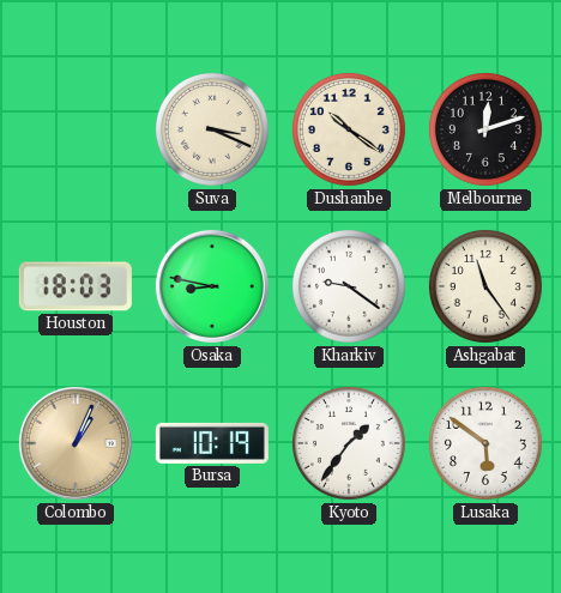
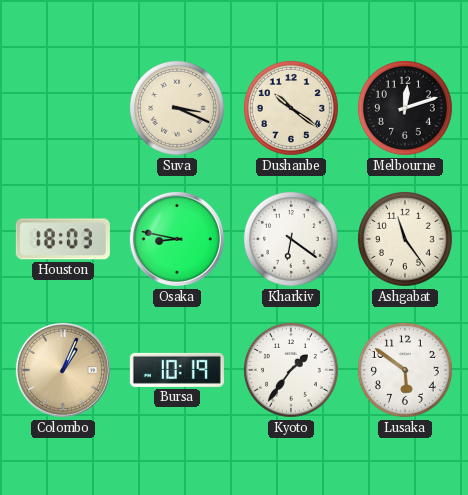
Kharkiv: 9:21 -> 6:21 (291, 239)
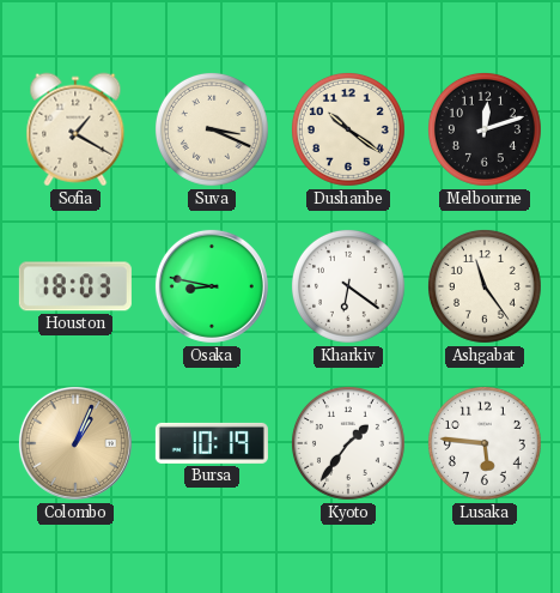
Sofia: none -> 1:20 (75, 129)
Lusaka: 5:51 -> 5:46 (485, 443)
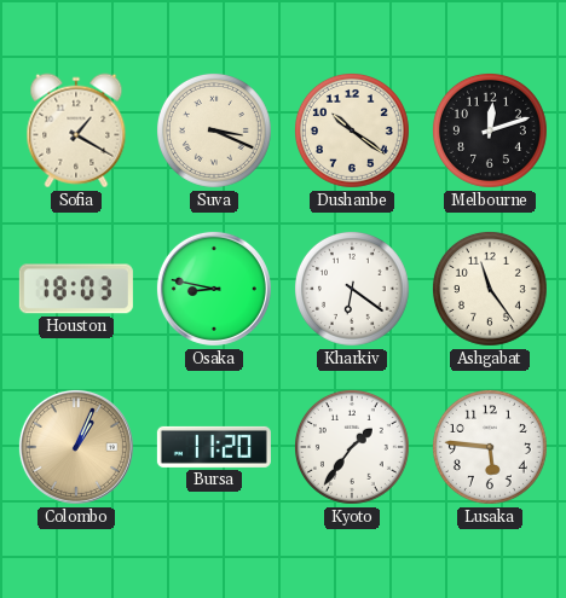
Bursa: 10:19 -> 11:20 (214, 447)
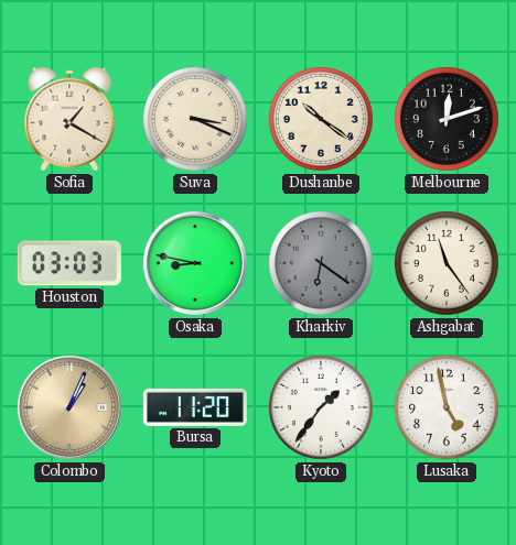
Houston: 18:03 -> 03:03 (69, 263)
Kharkiv dial: white -> grey (321, 263)
Lusaka: 5:46 -> 4:58 (447, 407)
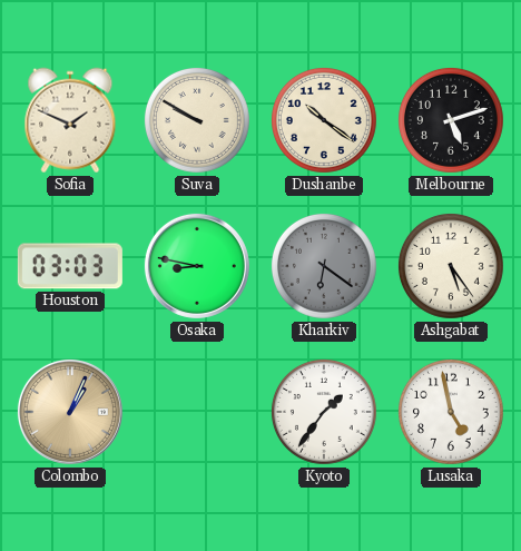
Sofia: 1:20 -> 1:49 (70, 120)
Suva: 3:19 -> 9:50 (197, 120)
Melbourne: 12:12 -> 5:12 (451, 120)
Ashgabat: 11:24 -> 5:24 (451, 266)
Bursa: 11:20 -> none (195, 407)
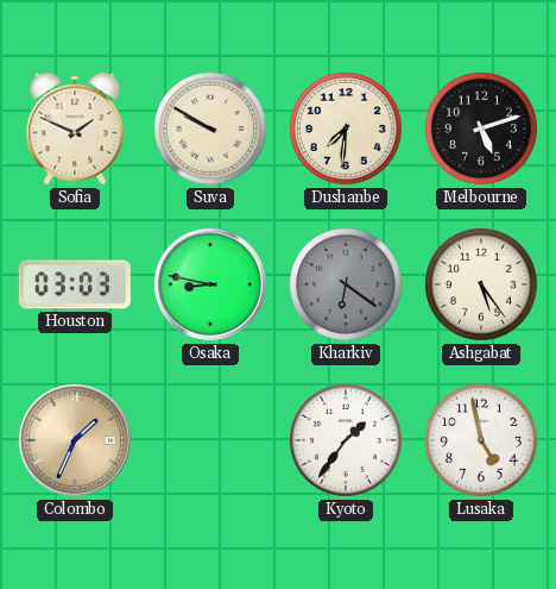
Dushanbe: 10:21 -> 7:31 (346, 129)
Colombo: 1:04 -> 1:34 (75, 440)
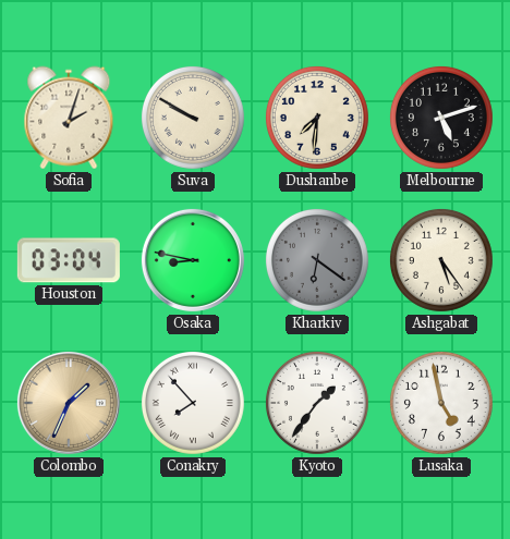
Sofia: 1:49 -> 2:03 (69, 118)
Houston: 03:03 -> 03:04 (69, 260)
Conakry: none -> 7:53 (193, 403)
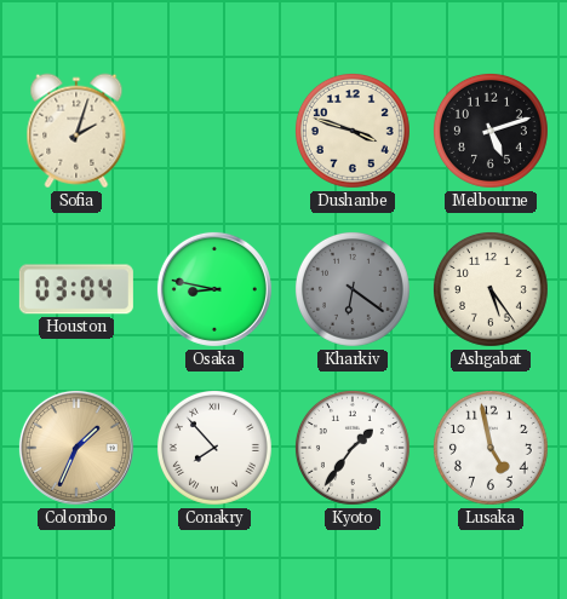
Suva: 9:50 -> none (193, 118)
Dushanbe: 7:31 -> 3:48 (353, 131)
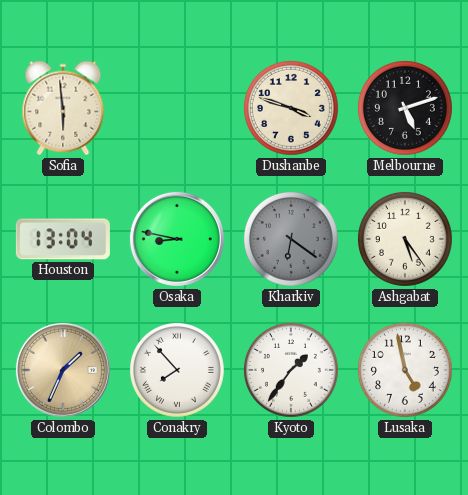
Sofia: 2:03 -> 5:59 (63, 108)
Houston: 03:04 -> 13:04 (63, 239)
